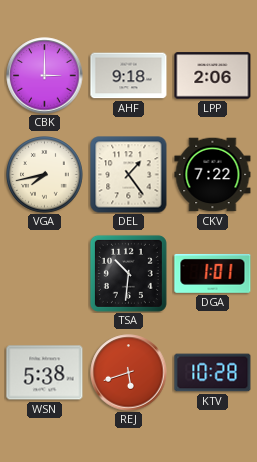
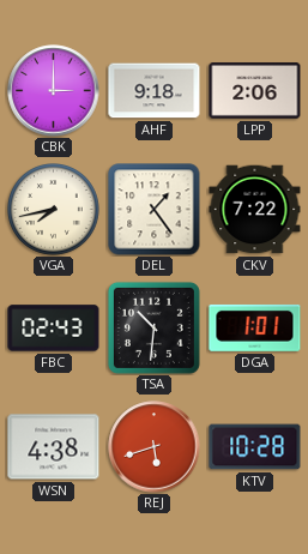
FBC: none -> 02:43 (54, 329)
WSN: 5:38 -> 4:38 (54, 447)
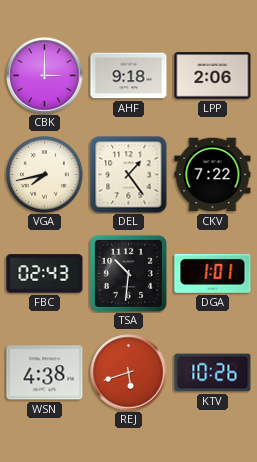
KTV: 10:28 -> 10:26 (213, 373)
